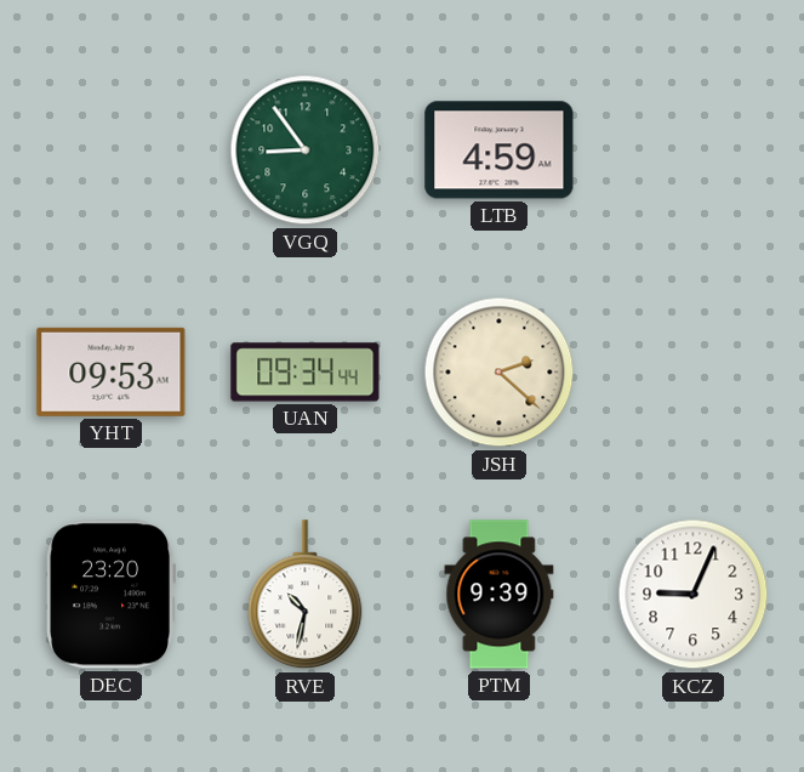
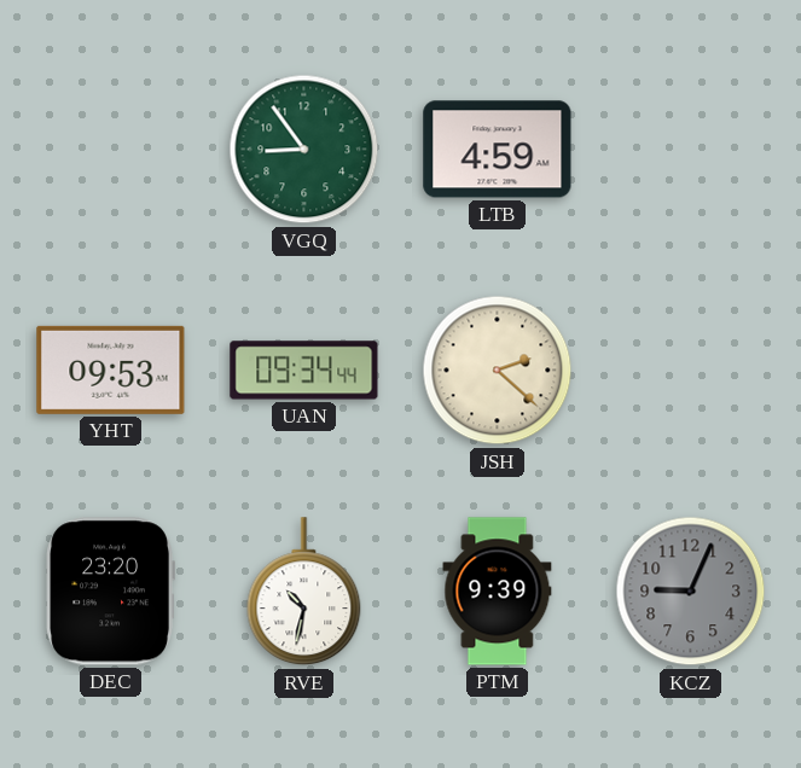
KCZ dial: white -> grey (691, 592)
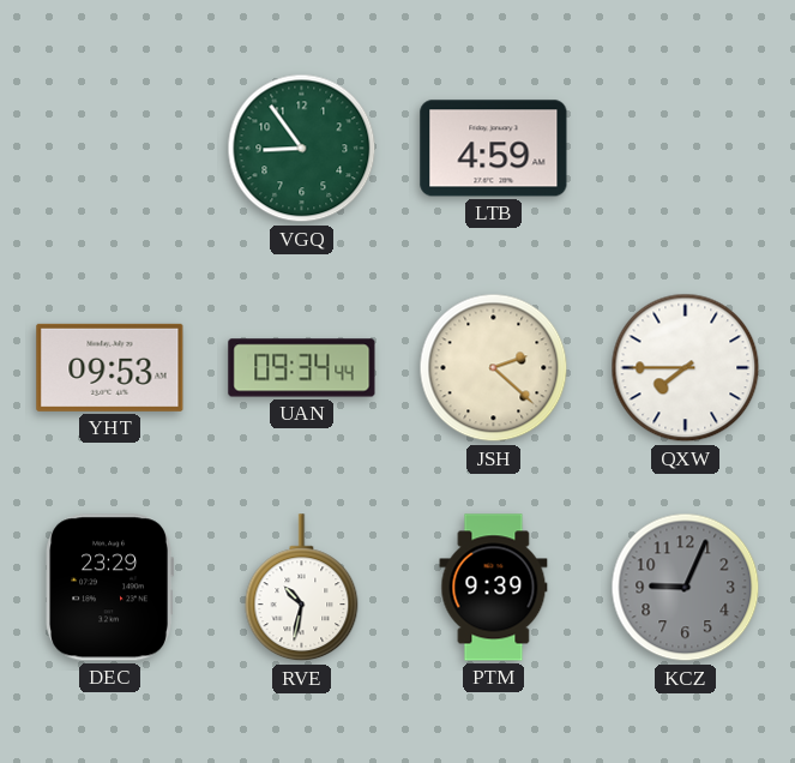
QXW: none -> 7:45 (686, 368)
DEC: 23:20 -> 23:29 (109, 588)
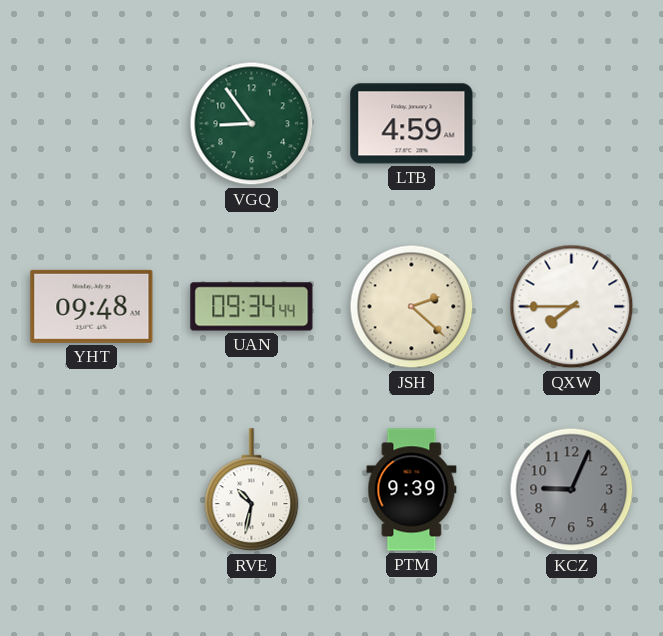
YHT: 09:53 -> 09:48 (92, 306)
DEC: 23:29 -> none (109, 588)
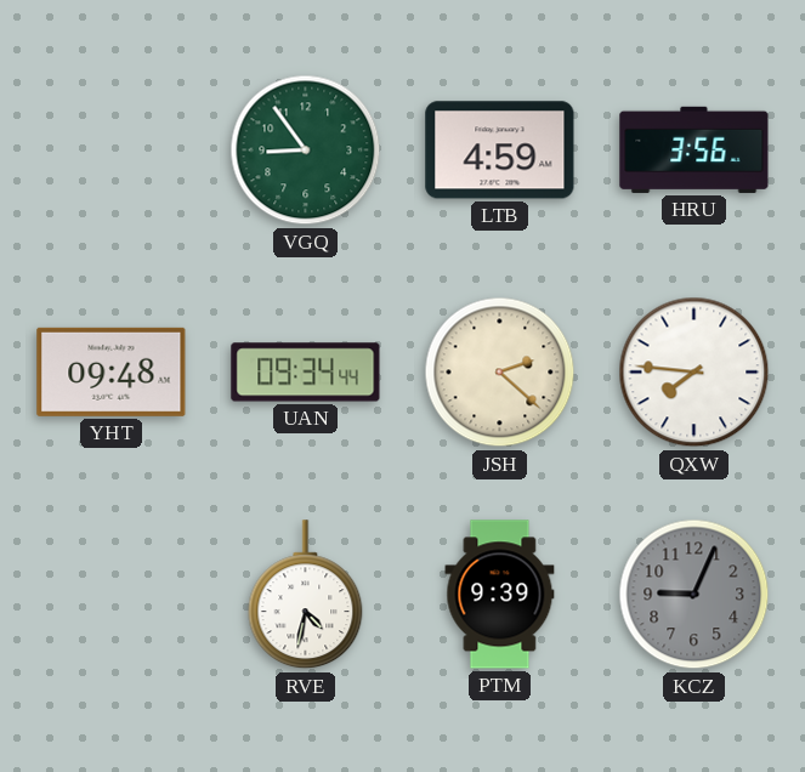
HRU: none -> 3:56 (695, 149)
QXW: 7:45 -> 7:46 (695, 373)
RVE: 10:32 -> 4:32 (306, 595)
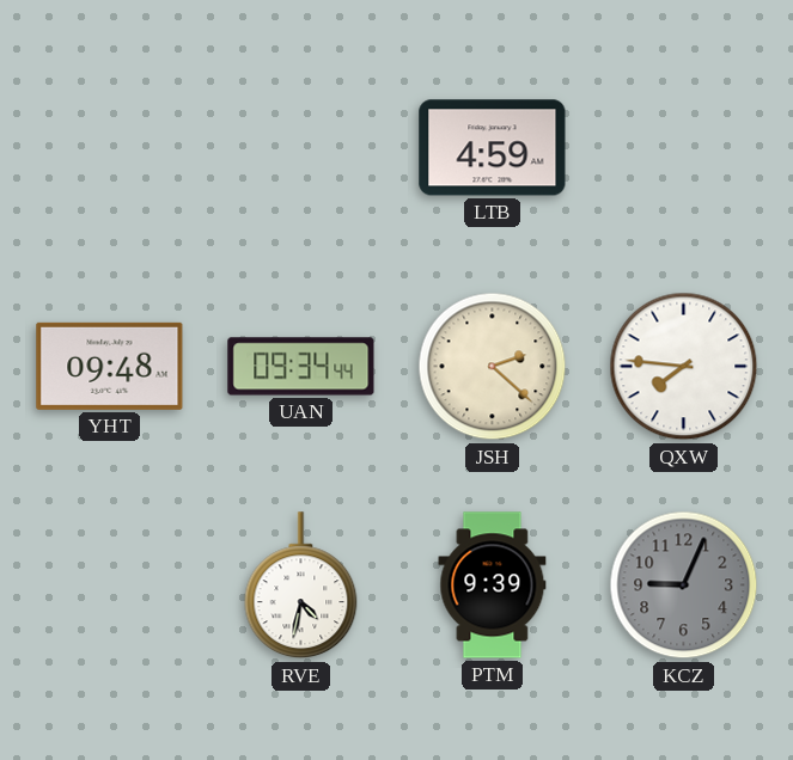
VGQ: 8:54 -> none (306, 151)
HRU: 3:56 -> none (695, 149)
